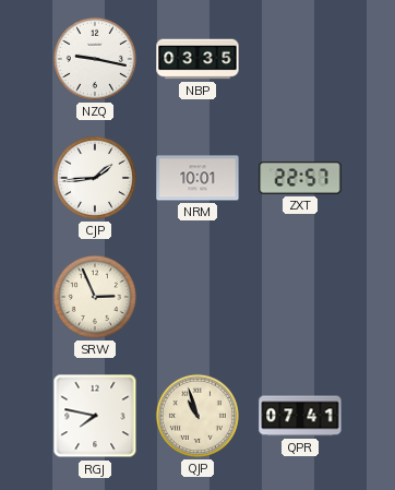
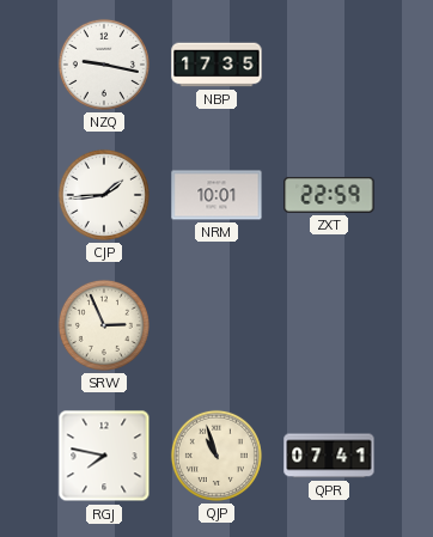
NBP: 03:35 -> 17:35 (216, 65)
ZXT: 22:57 -> 22:59 (329, 195)
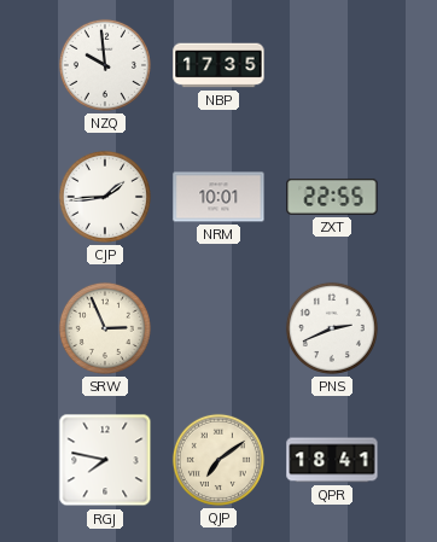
NZQ: 9:17 -> 9:59 (105, 65)
ZXT: 22:59 -> 22:55 (332, 197)
PNS: none -> 2:41 (332, 328)
QJP: 10:57 -> 7:09 (218, 460)
QPR: 07:41 -> 18:41 (332, 460)
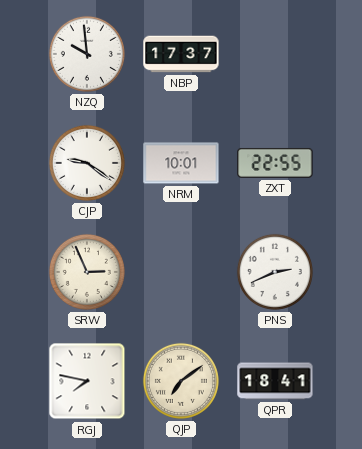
NBP: 17:35 -> 17:37 (181, 54)
CJP: 1:44 -> 9:21 (87, 163)
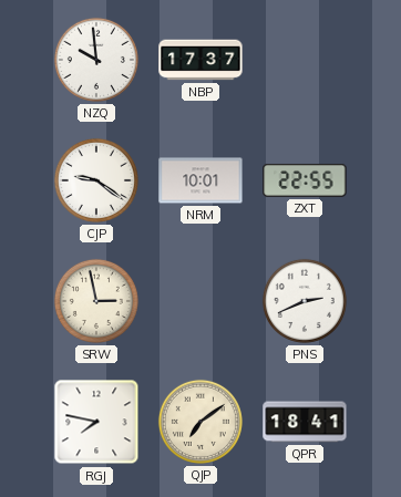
SRW: 2:56 -> 2:58 (96, 301)
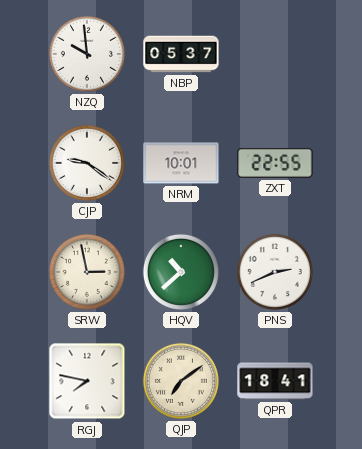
NBP: 17:37 -> 05:37 (181, 54)
HQV: none -> 10:38 (181, 272)
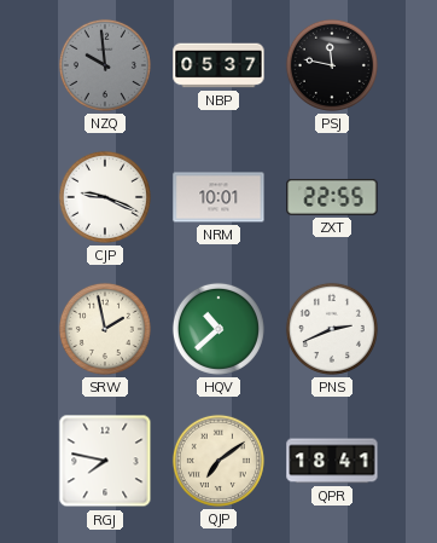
NZQ dial: white -> grey (105, 65)
PSJ: none -> 11:47 (332, 65)
CJP: 9:21 -> 9:19 (105, 197)
SRW: 2:58 -> 1:58 (105, 329)
